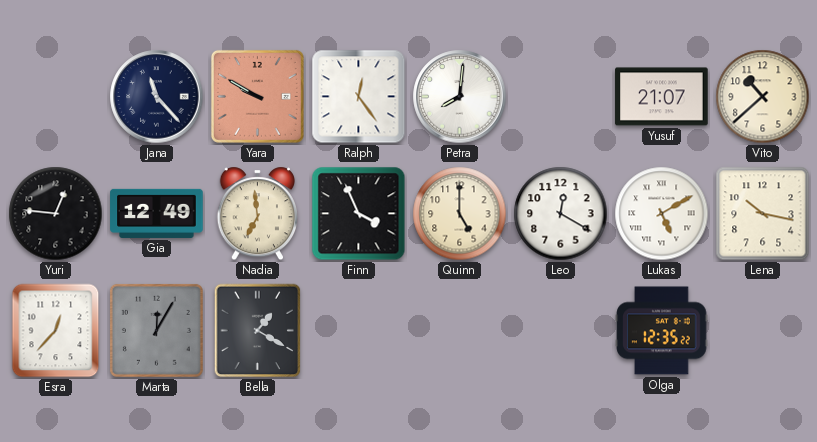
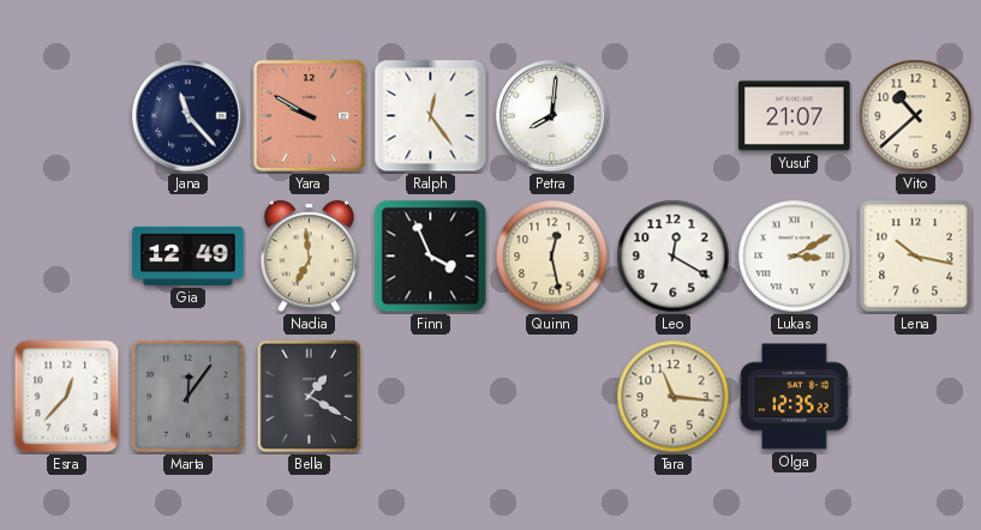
Yuri: 12:46 -> none (56, 214)
Quinn: 5:00 -> 12:28 (552, 257)
Lukas: 5:10 -> 3:10 (795, 257)
Marta: 12:05 -> 12:06 (187, 396)
Tara: none -> 11:16 (674, 397)
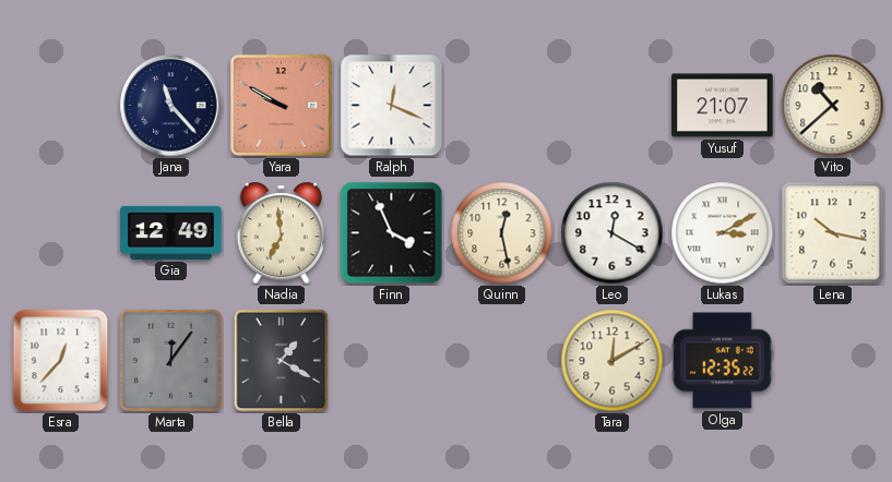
Ralph: 12:24 -> 12:19 (392, 106)
Petra: 8:01 -> none (552, 116)
Tara: 11:16 -> 12:10 (612, 361)
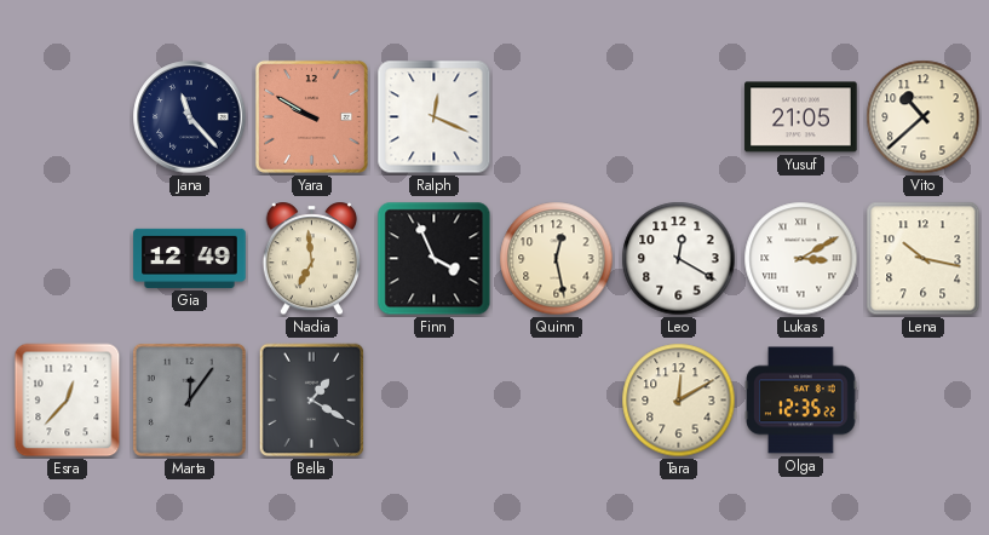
Yusuf: 21:07 -> 21:05 (801, 117)
